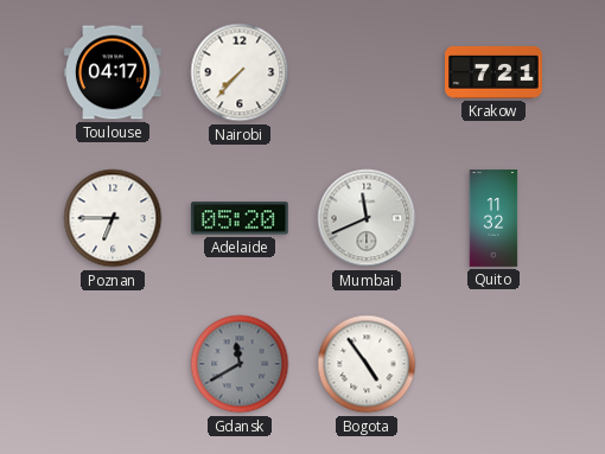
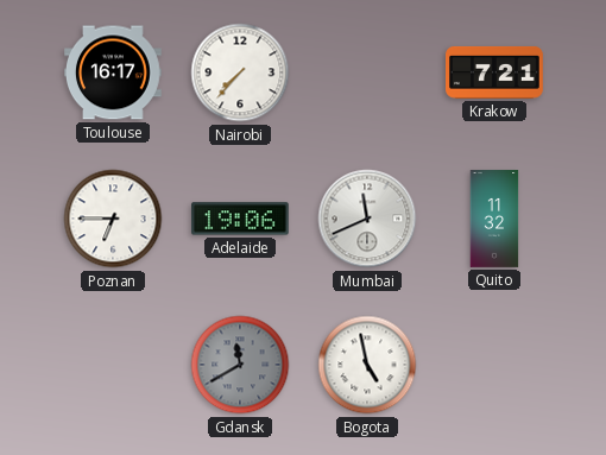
Toulouse: 04:17 -> 16:17 (114, 72)
Adelaide: 05:20 -> 19:06 (240, 219)
Bogota: 4:54 -> 4:58 (367, 365)
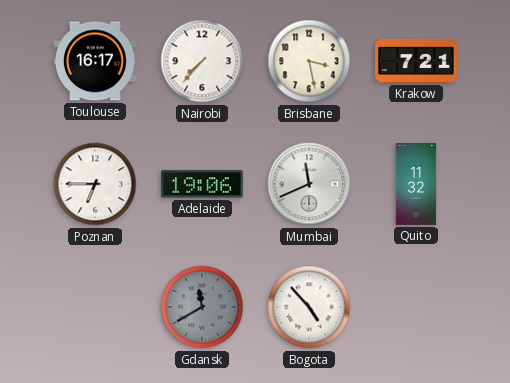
Brisbane: none -> 3:28 (309, 61)
Bogota: 4:58 -> 4:53 (309, 307)
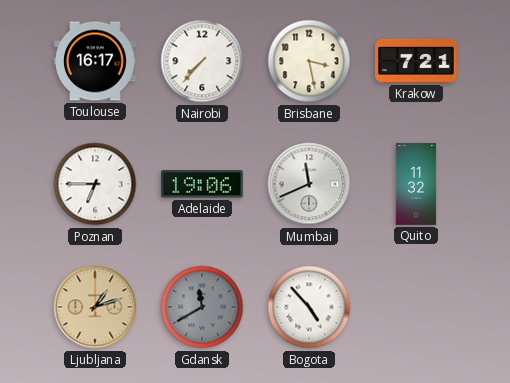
Ljubljana: none -> 1:12 (95, 307)
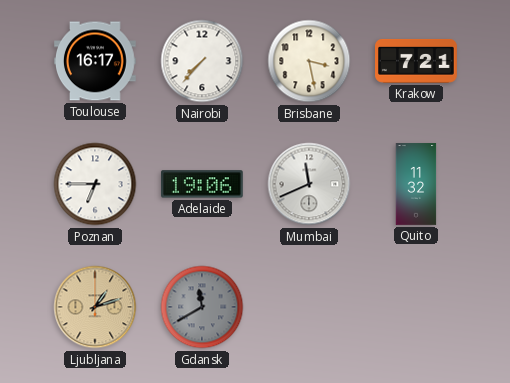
Bogota: 4:53 -> none (309, 307)
